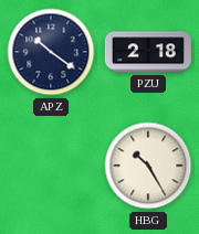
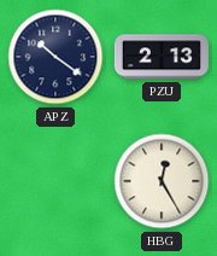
PZU: 2:18 -> 2:13 (162, 57)
HBG: 10:25 -> 12:25 (162, 181)
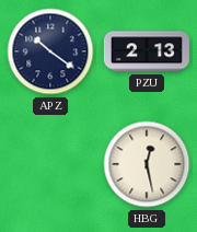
HBG: 12:25 -> 12:28 (147, 164)
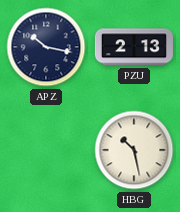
APZ: 10:21 -> 10:17 (46, 47)
HBG: 12:28 -> 10:28 (134, 150)
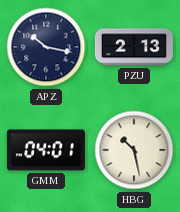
GMM: none -> 04:01 (46, 150)
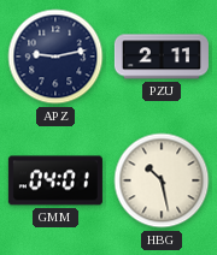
APZ: 10:17 -> 9:13 (55, 57)
PZU: 2:13 -> 2:11 (162, 57)
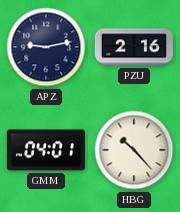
PZU: 2:11 -> 2:16 (134, 47)
HBG: 10:28 -> 10:23 (134, 150)
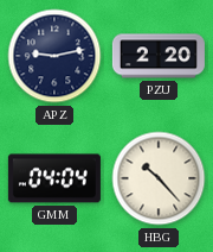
PZU: 2:16 -> 2:20 (159, 56)
GMM: 04:01 -> 04:04 (54, 178)
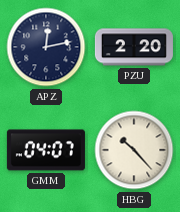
APZ: 9:13 -> 12:13 (46, 47)
GMM: 04:04 -> 04:07 (46, 150)
